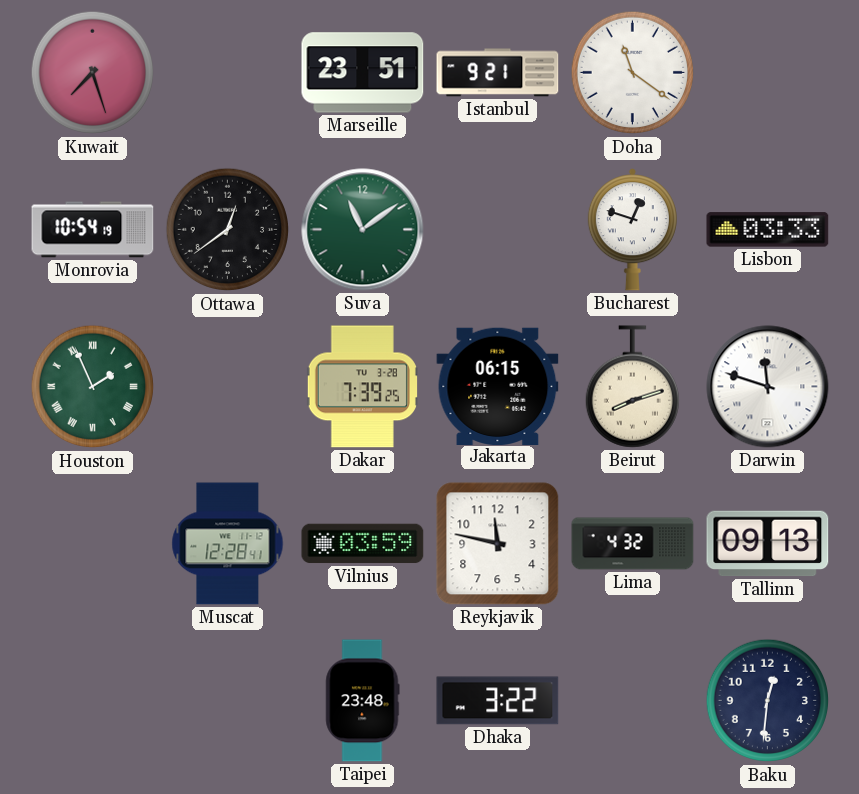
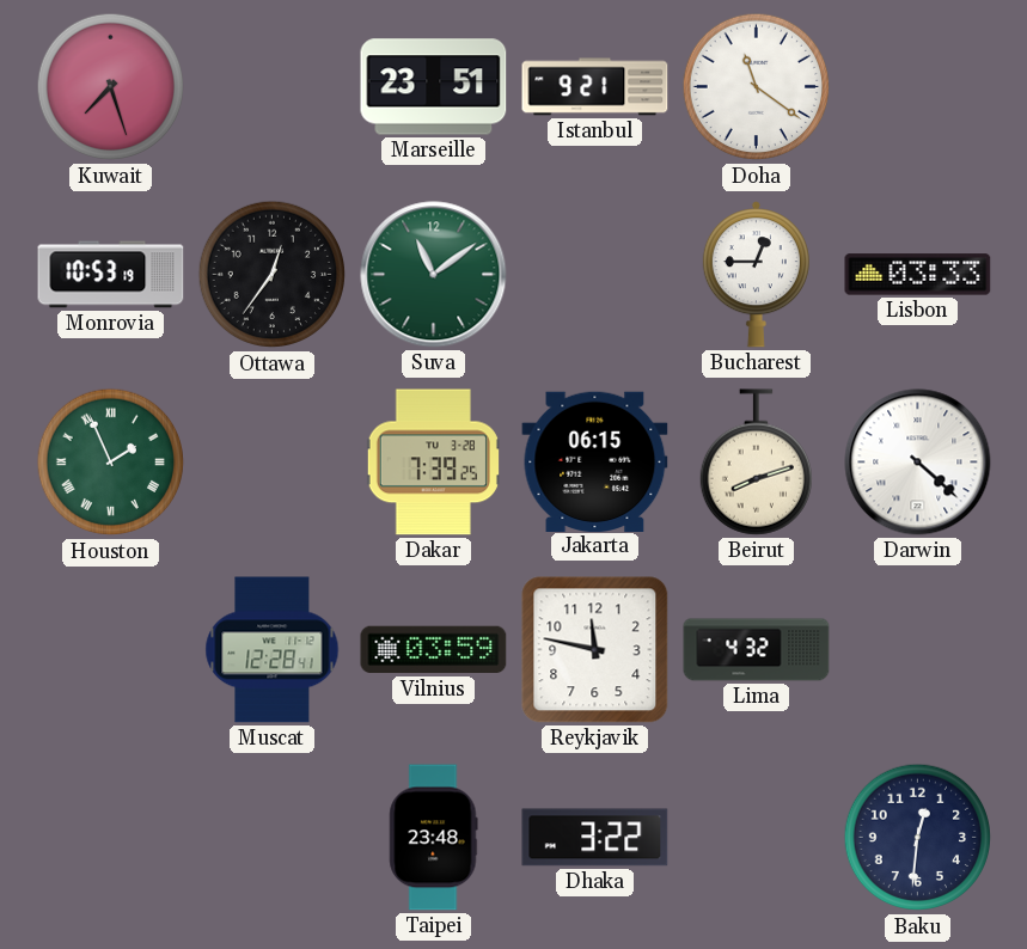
Monrovia: 10:54 -> 10:53 (111, 275)
Ottawa: 12:39 -> 12:36 (273, 275)
Bucharest: 12:48 -> 12:45 (756, 275)
Darwin: 11:48 -> 4:22 (918, 463)
Tallinn: 09:13 -> none (768, 544)
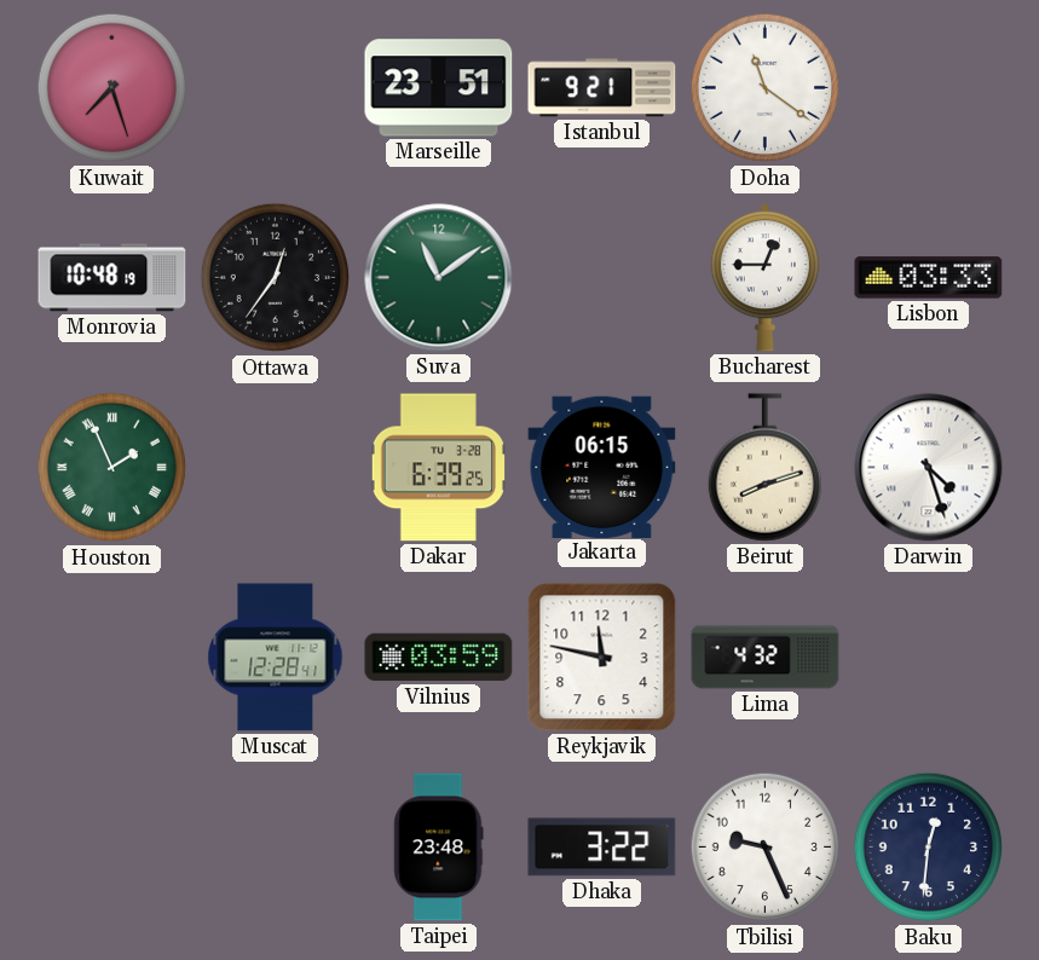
Monrovia: 10:53 -> 10:48 (112, 278)
Dakar: 7:39 -> 6:39 (438, 468)
Darwin: 4:22 -> 4:27 (929, 468)
Tbilisi: none -> 9:26 (766, 848)
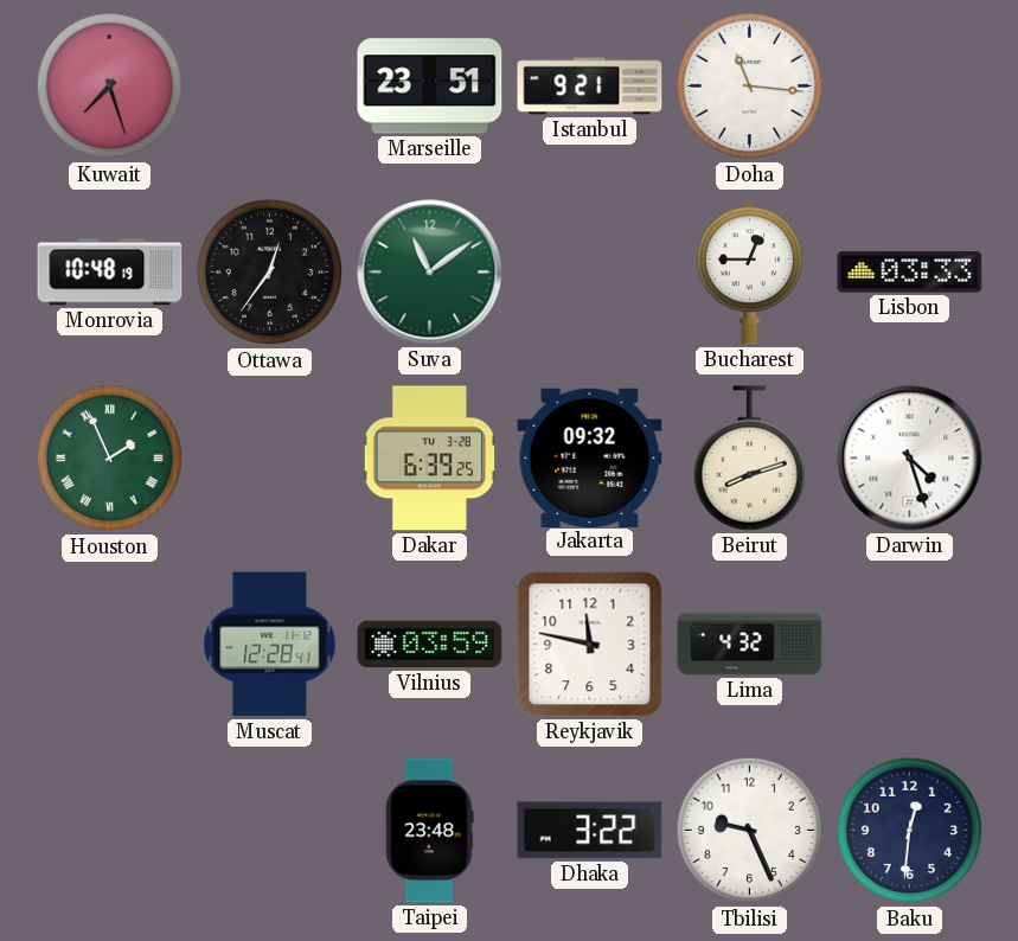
Doha: 11:21 -> 11:16 (750, 87)
Jakarta: 06:15 -> 09:32 (590, 457)
